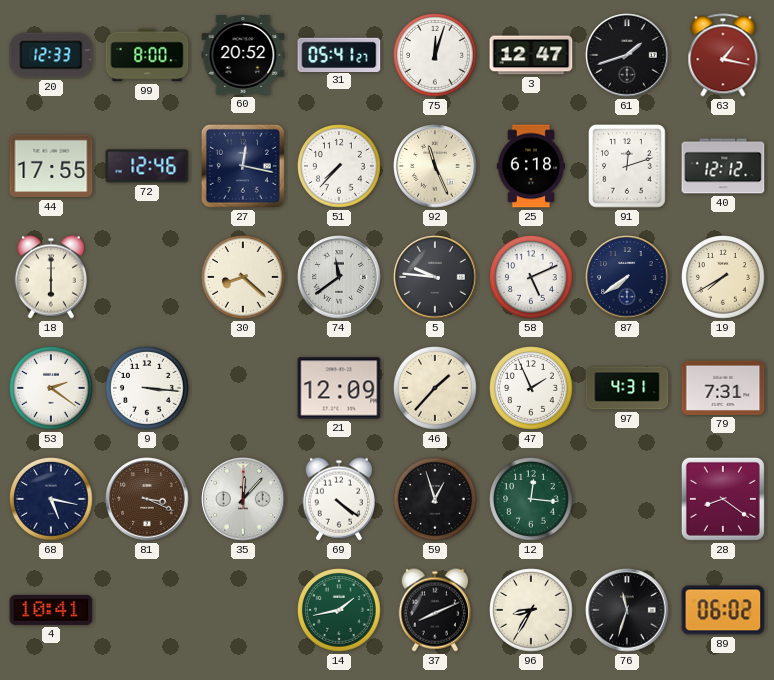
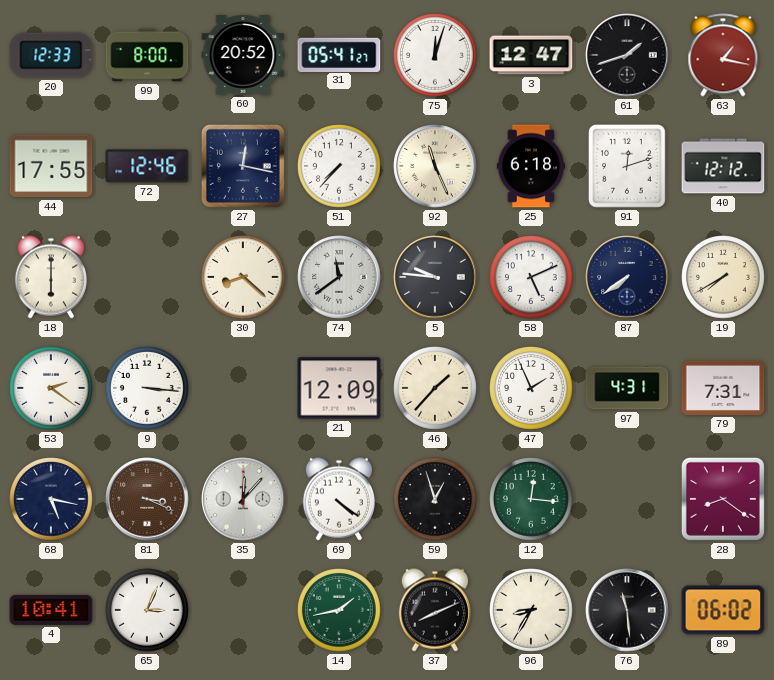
65: none -> 3:04 (147, 610)
76: 11:33 -> 11:29 (627, 610)
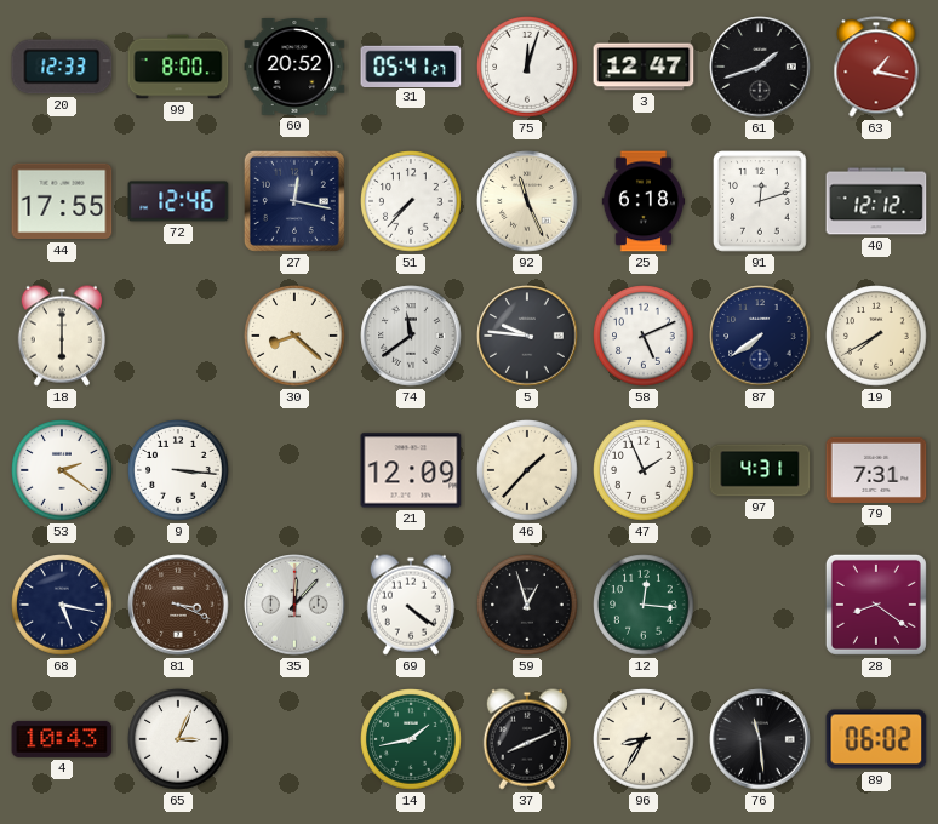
4: 10:41 -> 10:43 (62, 739)
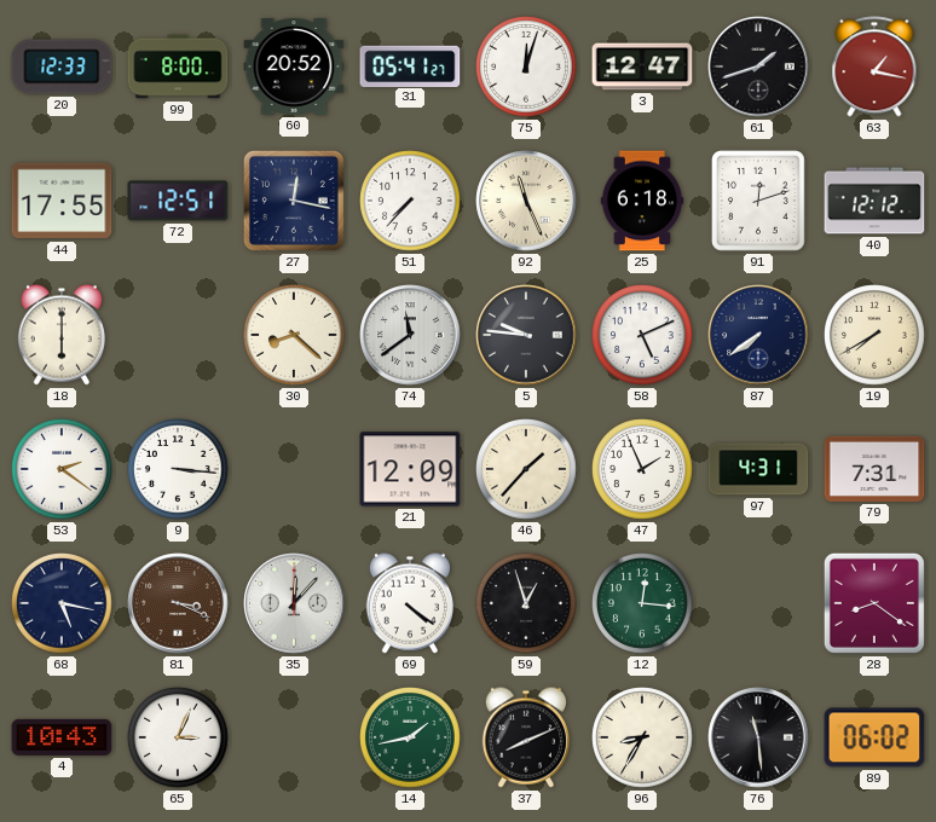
72: 12:46 -> 12:51 (178, 201)
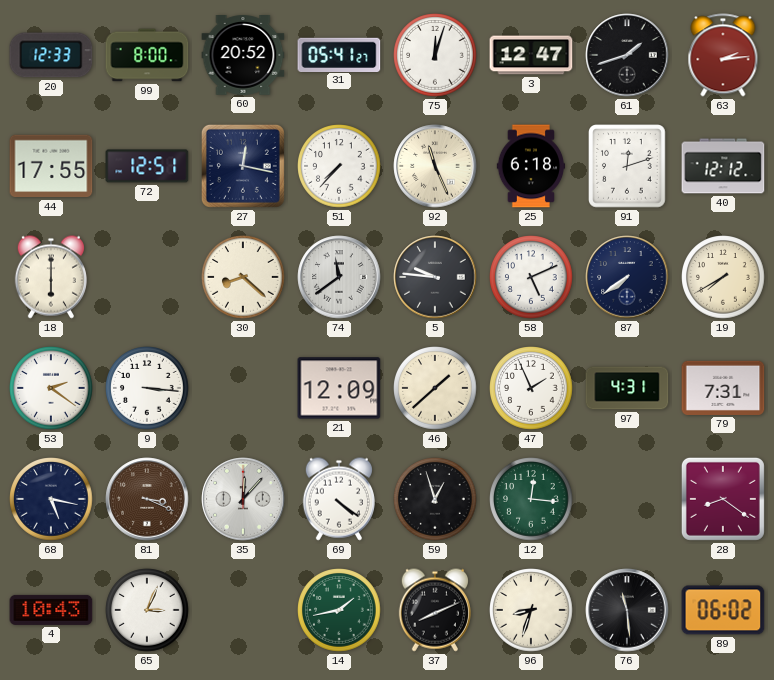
63: 1:17 -> 2:14 (723, 55)
46: 1:37 -> 1:38 (435, 388)
96: 8:35 -> 8:33 (531, 610)
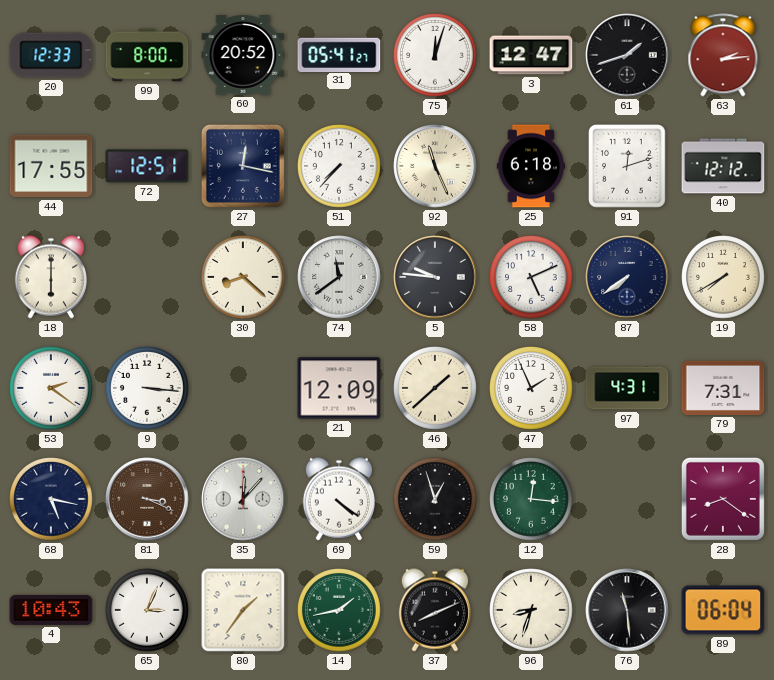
80: none -> 1:36 (243, 610)
89: 06:02 -> 06:04 (723, 610)
